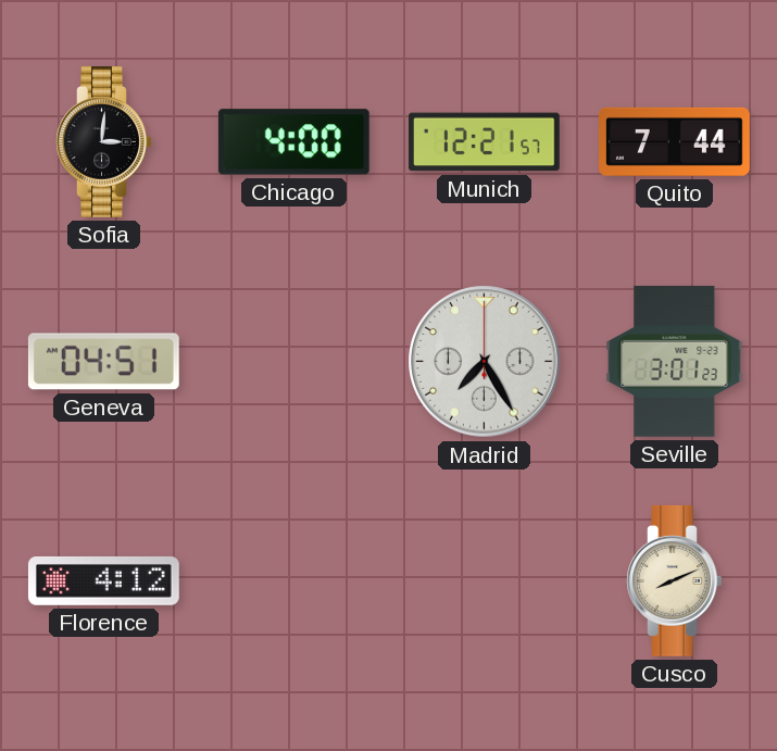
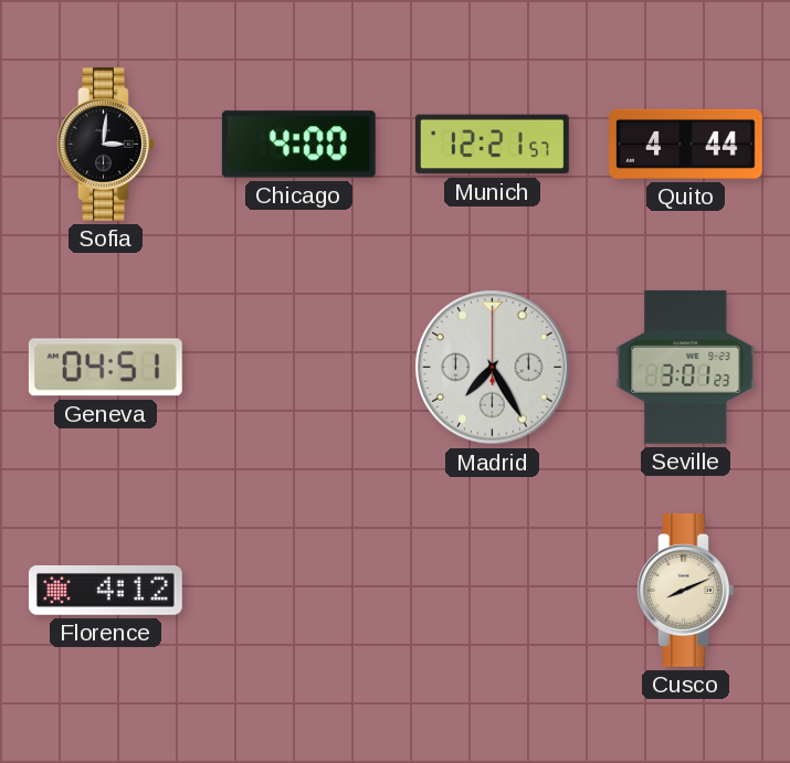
Quito: 7:44 -> 4:44 (686, 144)
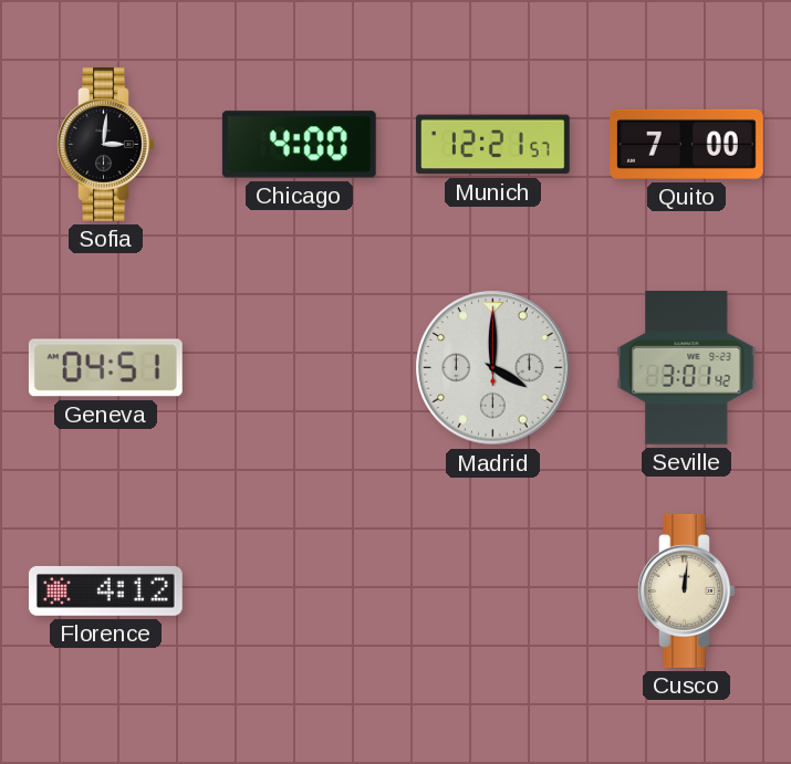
Quito: 4:44 -> 7:00 (687, 144)
Madrid: 7:25 -> 4:00 (493, 368)
Seville: 3:01:23 -> 3:01:42 (687, 367)
Cusco: 8:11 -> 12:01 (687, 590)
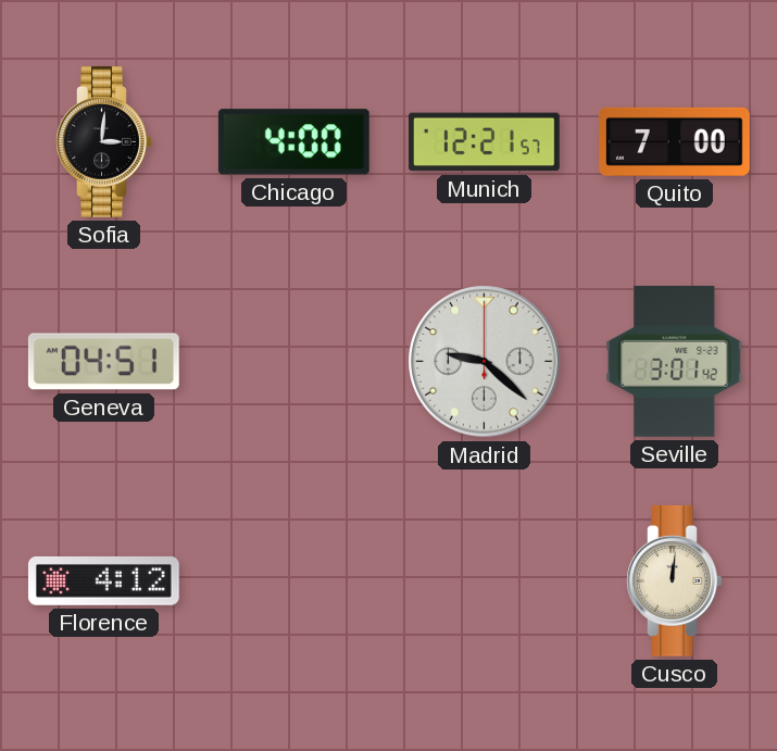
Madrid: 4:00 -> 9:22 (485, 362)
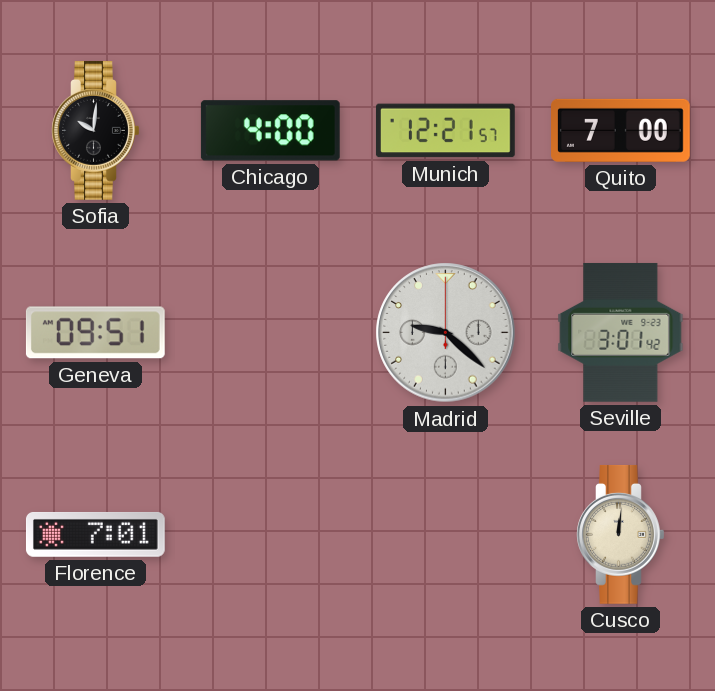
Sofia: 3:01 -> 10:01 (96, 130)
Geneva: 04:51 -> 09:51 (95, 333)
Florence: 4:12 -> 7:01 (95, 534)
